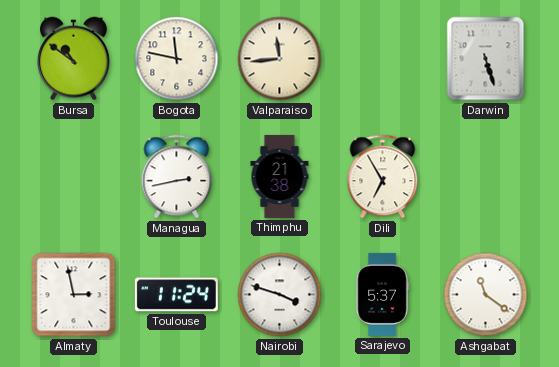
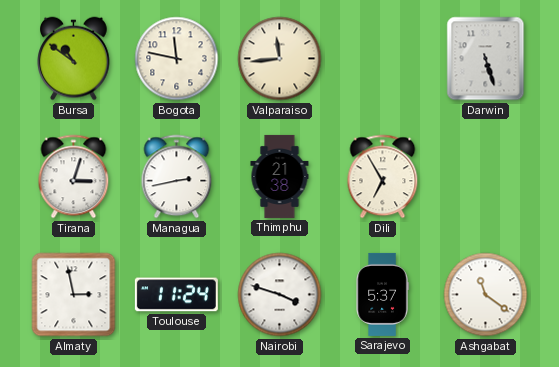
Tirana: none -> 3:03 (74, 177)
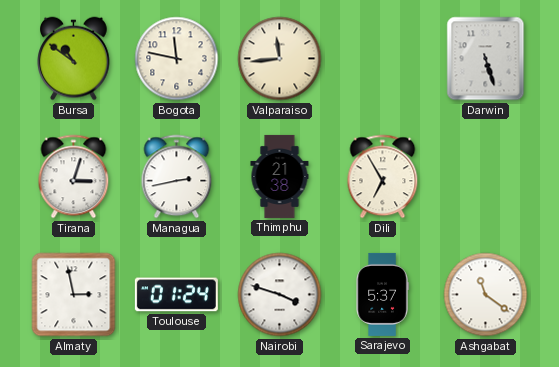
Toulouse: 11:24 -> 01:24 (176, 295)
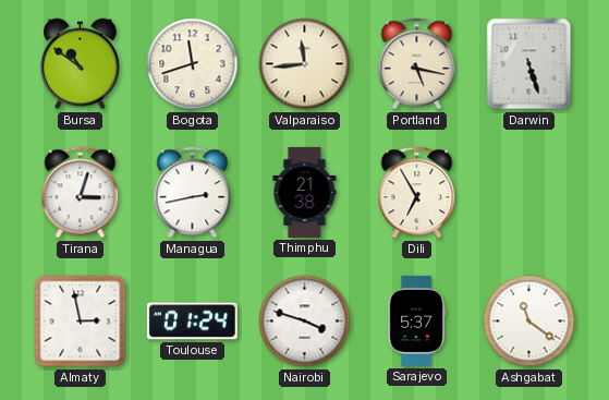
Bogota: 11:47 -> 11:42 (193, 64)
Portland: none -> 5:17 (417, 64)
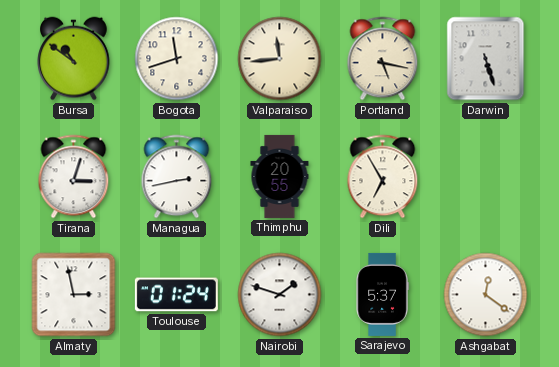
Thimphu: 21:38 -> 20:55 (280, 176)
Nairobi: 3:48 -> 1:48 (280, 295)
Ashgabat: 11:21 -> 12:21 (486, 295)
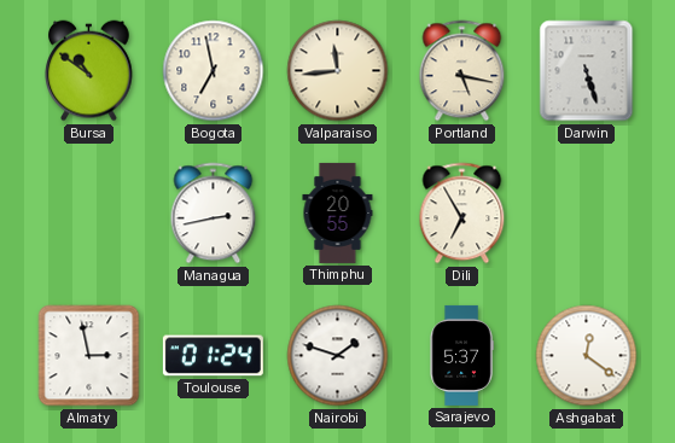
Bogota: 11:42 -> 6:58 (214, 71)
Tirana: 3:03 -> none (74, 177)
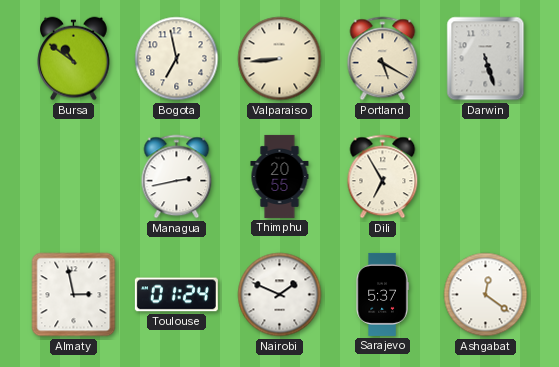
Valparaiso: 11:44 -> 8:44 (280, 59)
Portland: 5:17 -> 5:20 (383, 59)
Nairobi: 1:48 -> 1:49 (280, 295)
